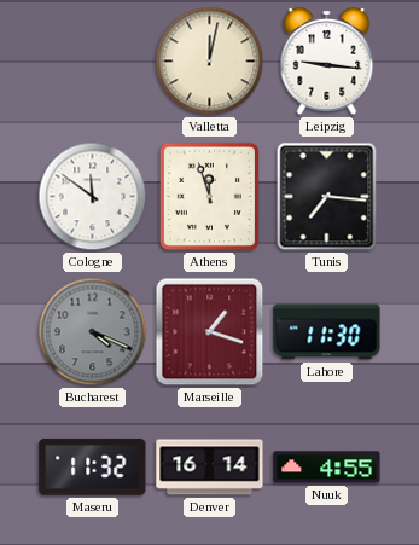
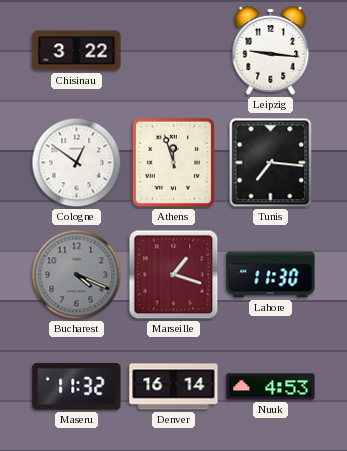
Chisinau: none -> 3:22 (77, 51)
Valletta: 12:02 -> none (210, 62)
Cologne: 11:51 -> 12:51 (77, 163)
Nuuk: 4:55 -> 4:53 (271, 387)
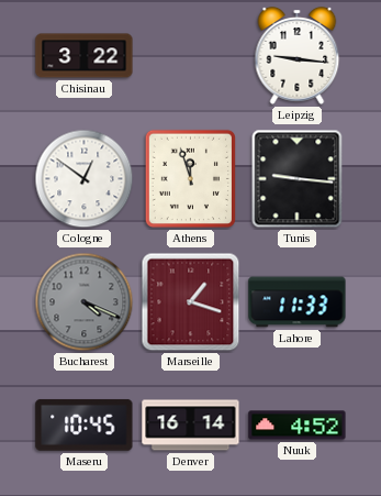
Tunis: 7:16 -> 9:16 (298, 179)
Lahore: 11:30 -> 11:33 (298, 302)
Maseru: 11:32 -> 10:45 (85, 425)
Nuuk: 4:53 -> 4:52 (298, 426)
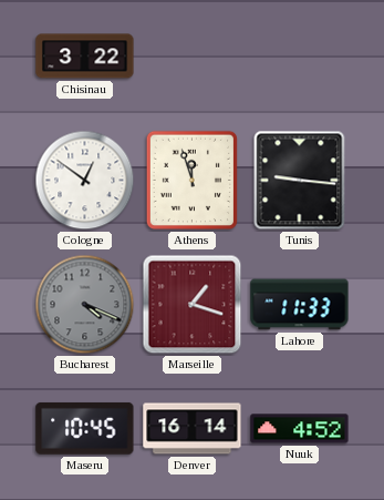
Leipzig: 9:16 -> none (298, 56)
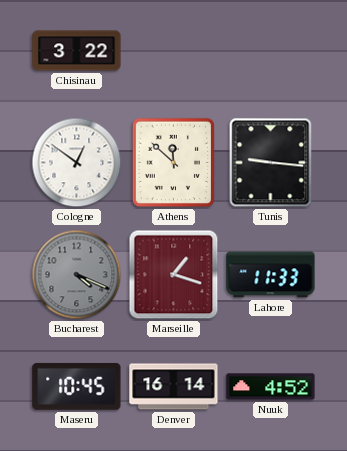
Athens: 11:57 -> 11:52 (173, 162)
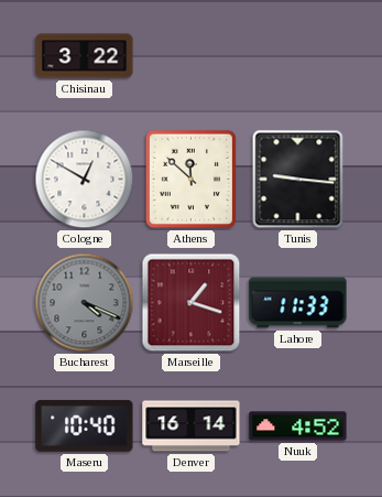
Cologne: 12:51 -> 12:50 (85, 180)
Maseru: 10:45 -> 10:40 (85, 425)
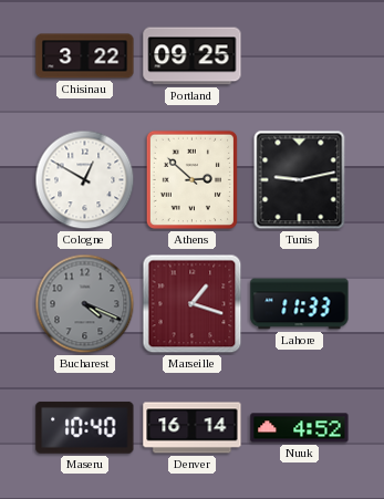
Portland: none -> 09:25 (193, 56)
Athens: 11:52 -> 2:52 (191, 179)
Tunis: 9:16 -> 9:13 (300, 180)
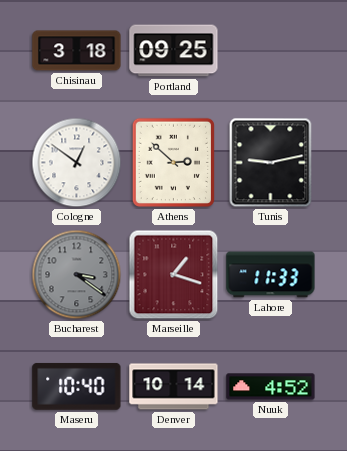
Chisinau: 3:22 -> 3:18 (77, 51)
Cologne: 12:50 -> 12:51 (77, 163)
Bucharest: 4:19 -> 3:21 (77, 275)
Denver: 16:14 -> 10:14 (174, 387)
